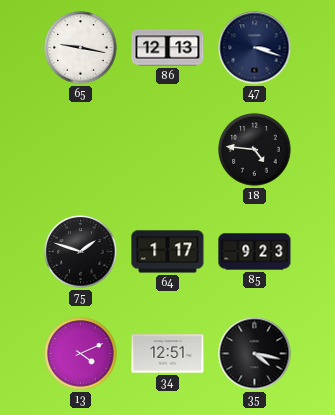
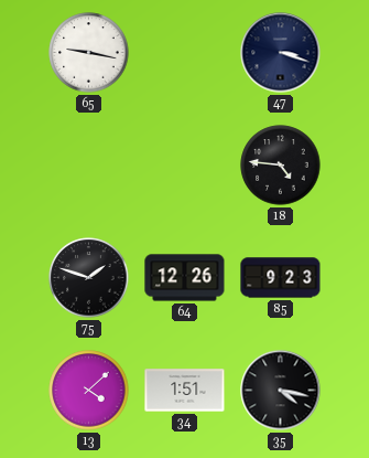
86: 12:13 -> none (168, 48)
64: 1:17 -> 12:26 (185, 278)
13: 4:11 -> 4:08 (89, 391)
34: 12:51 -> 1:51 (185, 391)
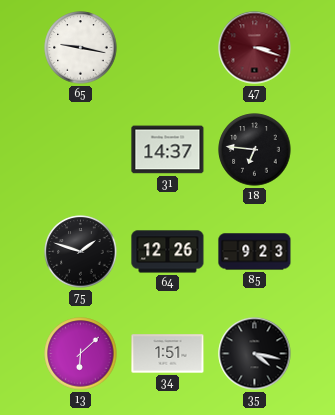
47 dial: navy -> burgundy (255, 48)
31: none -> 14:37 (168, 150)
18: 4:46 -> 6:46 (255, 150)
13: 4:08 -> 6:08 (81, 354)
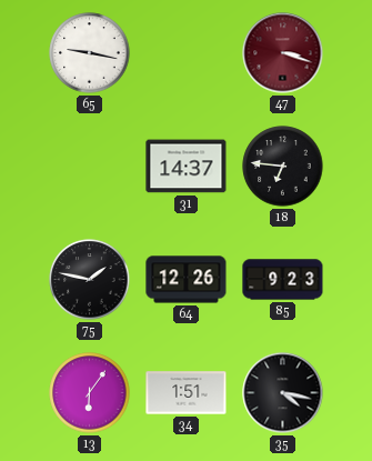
75: 1:48 -> 1:47 (90, 280)
13: 6:08 -> 6:06 (90, 393)
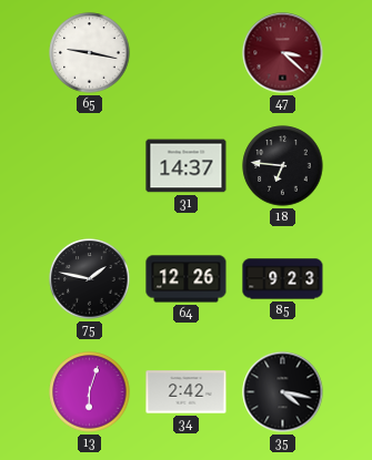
47: 3:18 -> 3:22 (283, 53)
13: 6:06 -> 6:03 (90, 392)
34: 1:51 -> 2:42 (187, 392)
